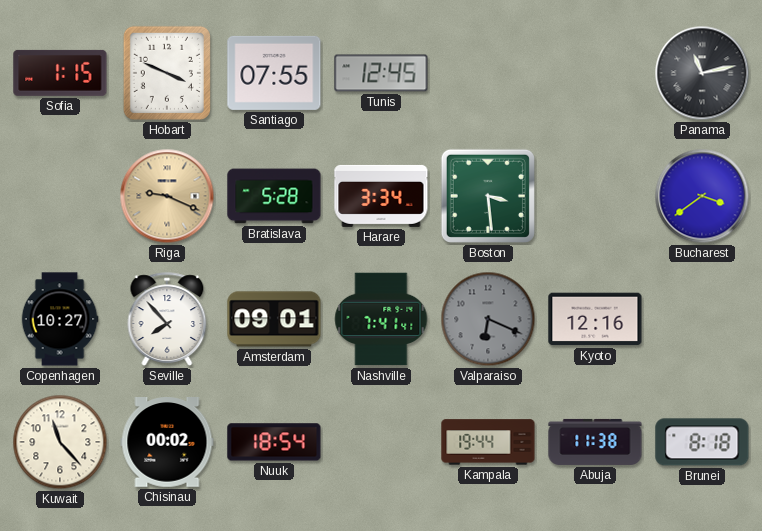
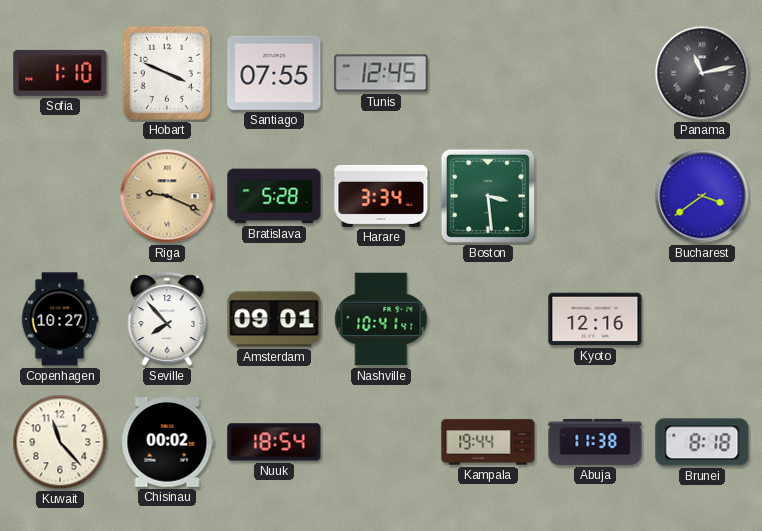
Sofia: 1:15 -> 1:10 (60, 73)
Nashville: 7:41 -> 10:41 (381, 319)
Valparaiso: 6:19 -> none (488, 319)
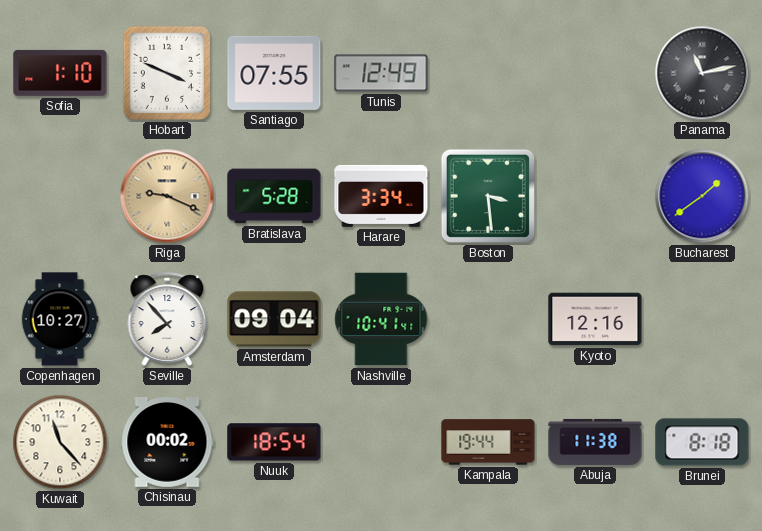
Tunis: 12:45 -> 12:49 (381, 73)
Bucharest: 3:39 -> 1:39 (702, 196)
Amsterdam: 09:01 -> 09:04 (274, 319)
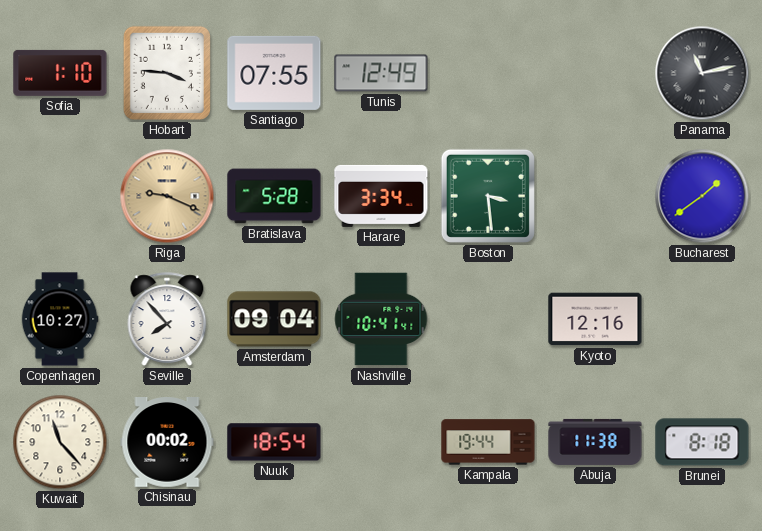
Hobart: 3:49 -> 3:46 (167, 73)
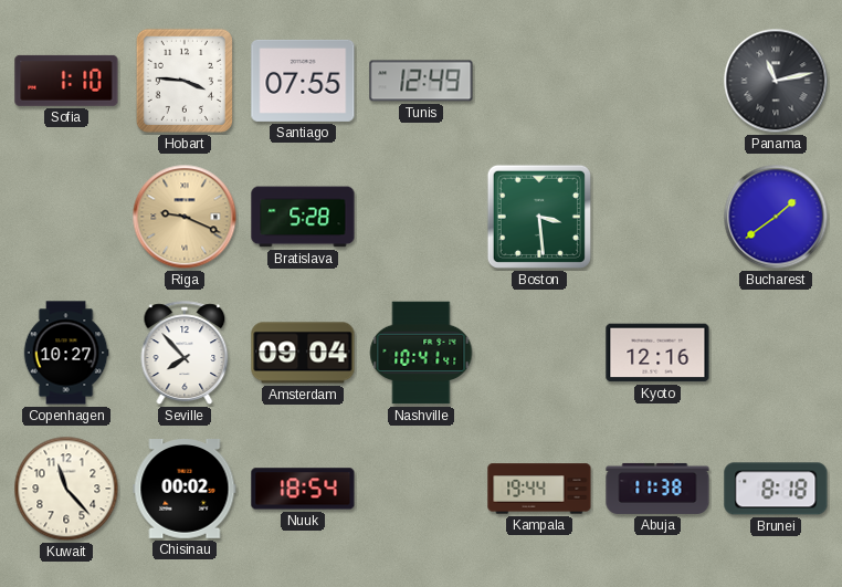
Harare: 3:34 -> none (381, 196)
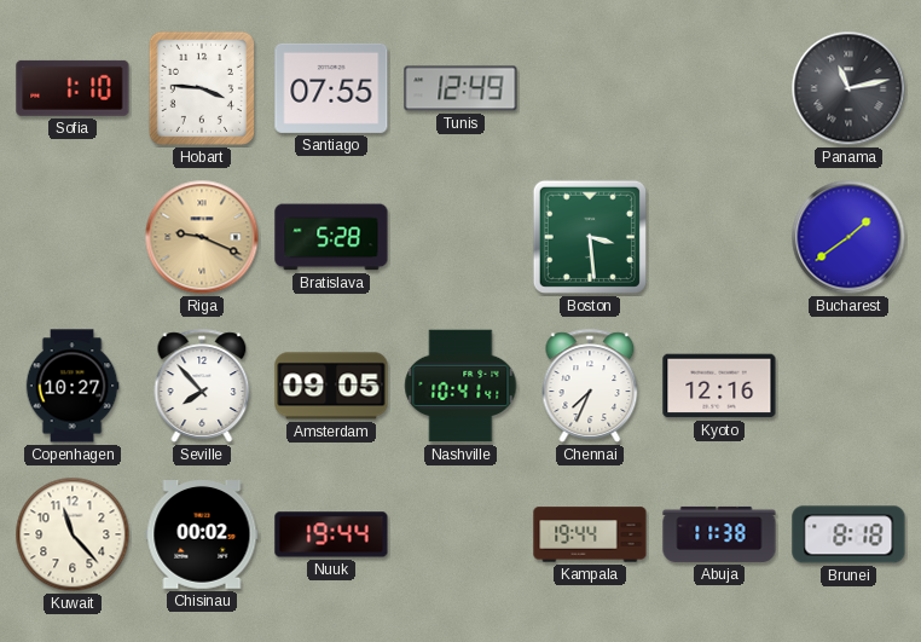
Amsterdam: 09:04 -> 09:05 (331, 386)
Chennai: none -> 7:34 (590, 386)
Nuuk: 18:54 -> 19:44 (331, 534)
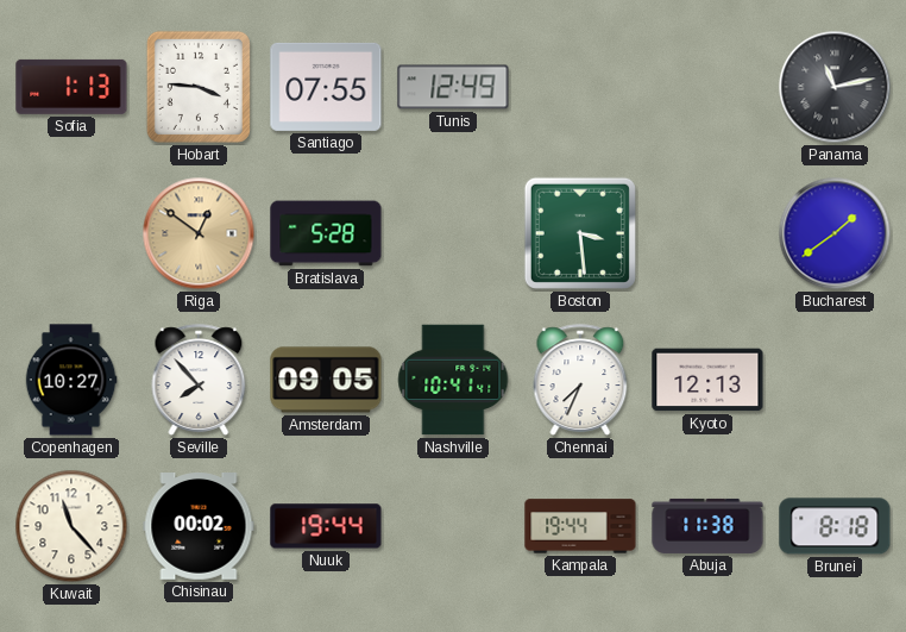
Sofia: 1:10 -> 1:13 (71, 87)
Riga: 9:19 -> 12:51 (199, 233)
Kyoto: 12:16 -> 12:13 (707, 380)
